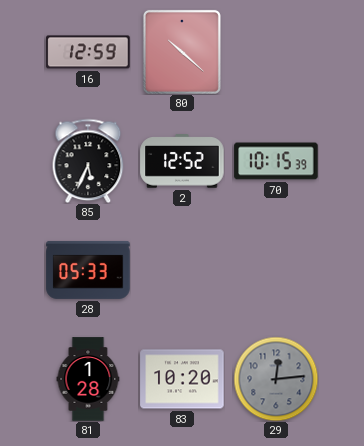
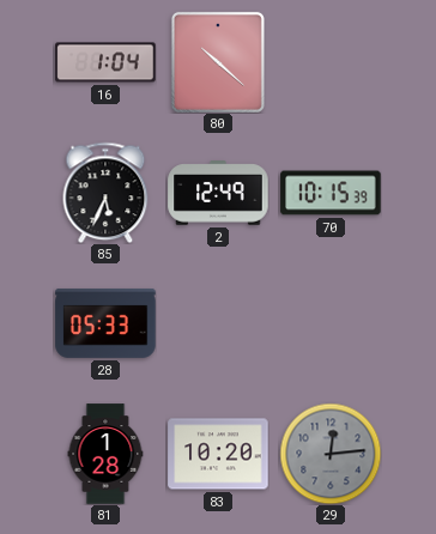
16: 12:59 -> 1:04 (105, 62)
2: 12:52 -> 12:49 (218, 193)
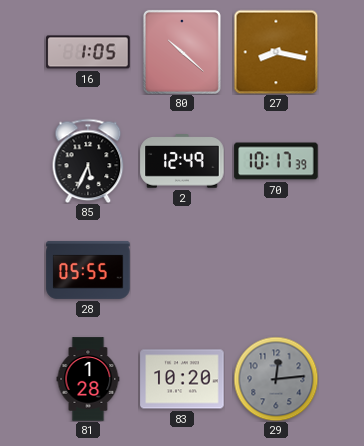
16: 1:04 -> 1:05 (88, 52)
27: none -> 8:17 (276, 52)
70: 10:15 -> 10:17 (276, 161)
28: 05:33 -> 05:55 (88, 270)
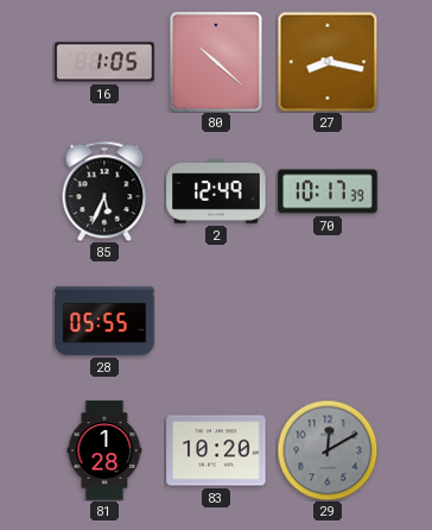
29: 12:14 -> 12:10 (328, 450)
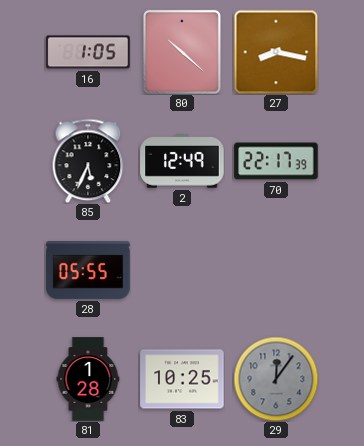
70: 10:17 -> 22:17 (276, 161)
83: 10:20 -> 10:25 (182, 379)
29: 12:10 -> 12:06 (276, 379)
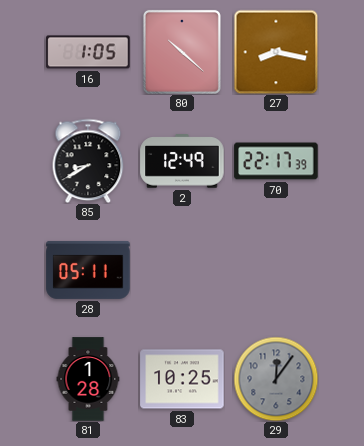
85: 5:34 -> 8:40 (88, 161)
28: 05:55 -> 05:11 (88, 270)
